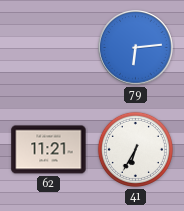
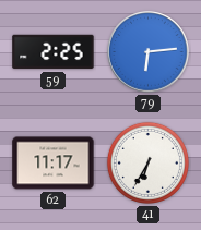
59: none -> 2:25 (54, 52)
62: 11:21 -> 11:17 (54, 164)
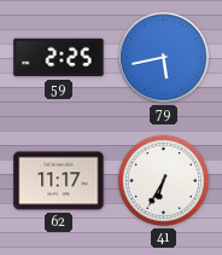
79: 6:14 -> 5:43 (164, 58)
